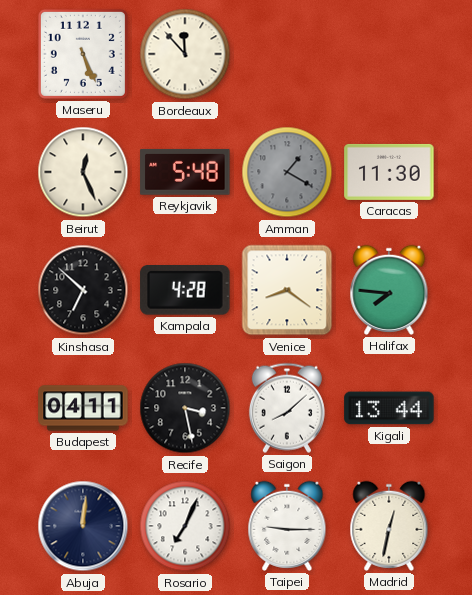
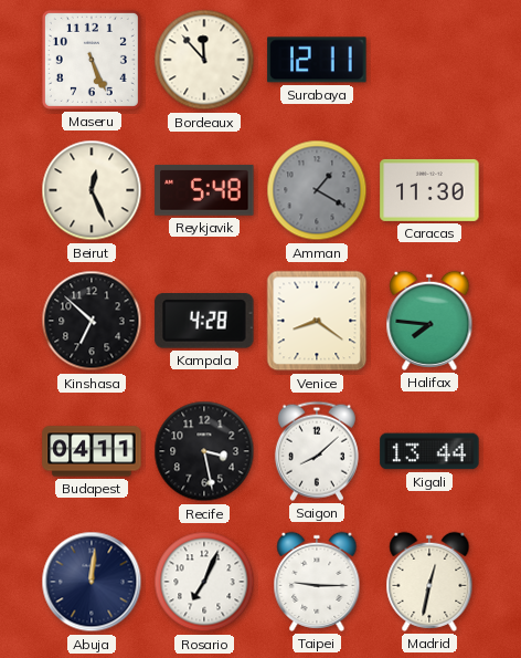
Surabaya: none -> 12:11 (317, 60)
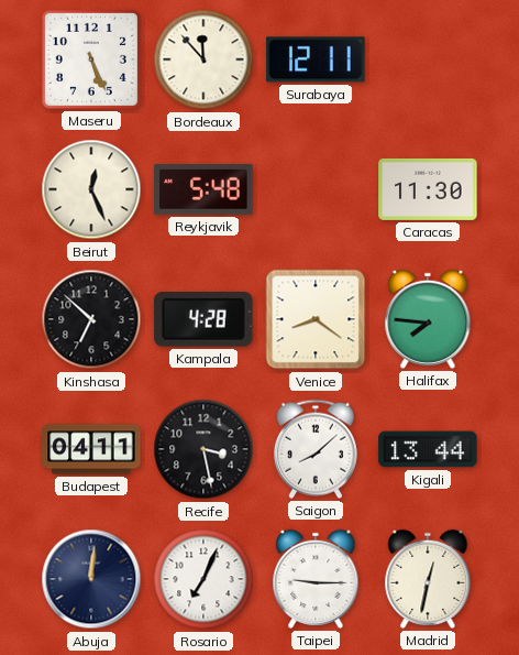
Amman: 1:20 -> none (317, 190)
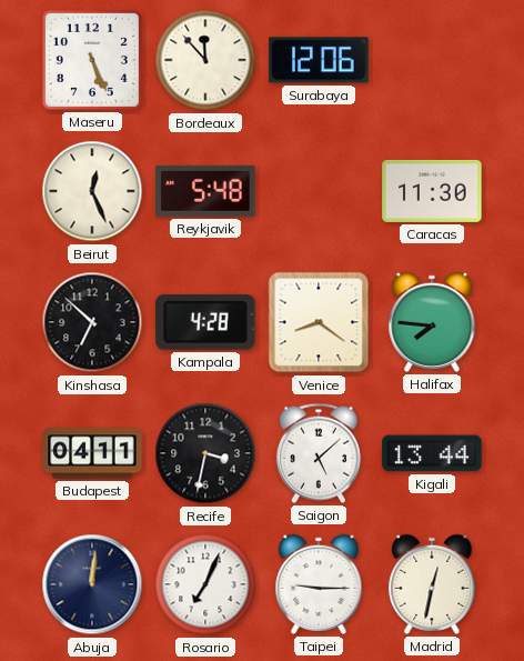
Surabaya: 12:11 -> 12:06 (319, 60)
Recife: 3:28 -> 3:32 (205, 453)
Saigon: 8:08 -> 5:08 (319, 453)
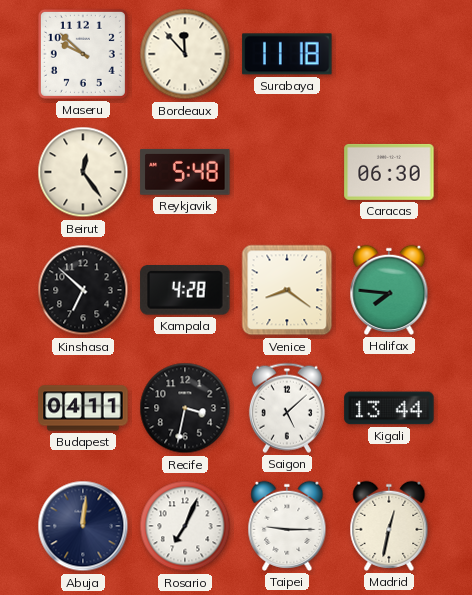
Maseru: 5:26 -> 9:52 (83, 54)
Surabaya: 12:06 -> 11:18 (287, 54)
Beirut: 12:26 -> 12:24 (83, 172)
Caracas: 11:30 -> 06:30 (389, 172)
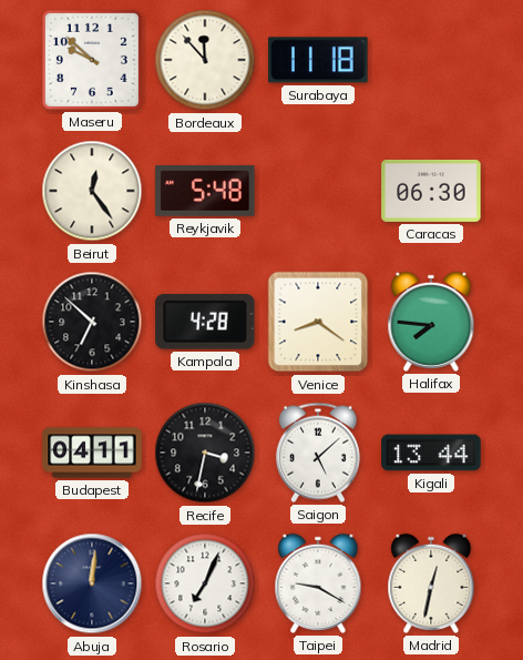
Taipei: 9:15 -> 9:20 (318, 583)
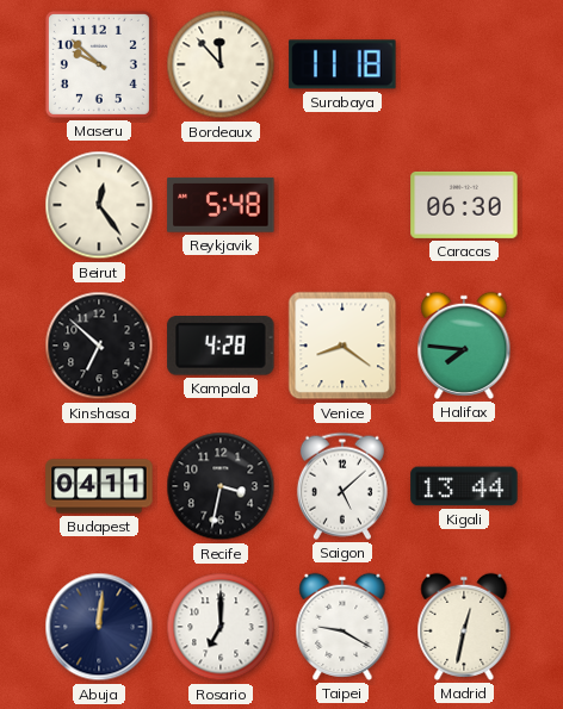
Rosario: 7:04 -> 7:00 (221, 627)
